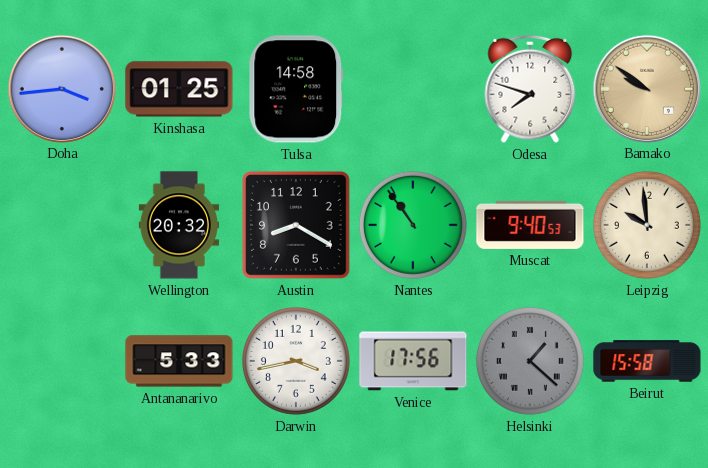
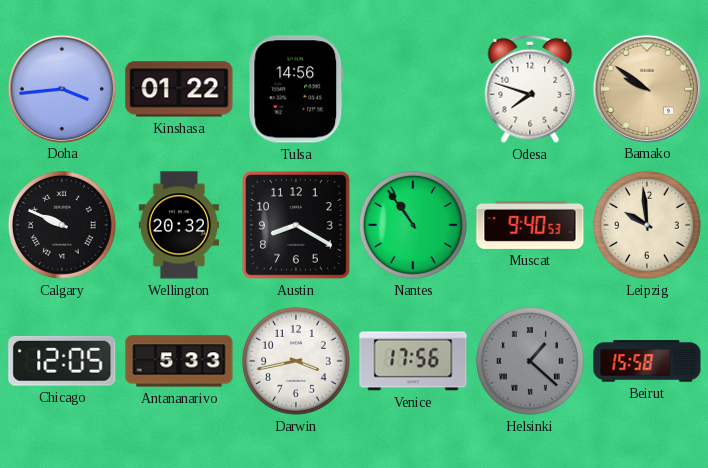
Kinshasa: 01:25 -> 01:22 (179, 89)
Tulsa: 14:58 -> 14:56 (296, 89)
Calgary: none -> 9:49 (62, 225)
Chicago: none -> 12:05 (62, 361)
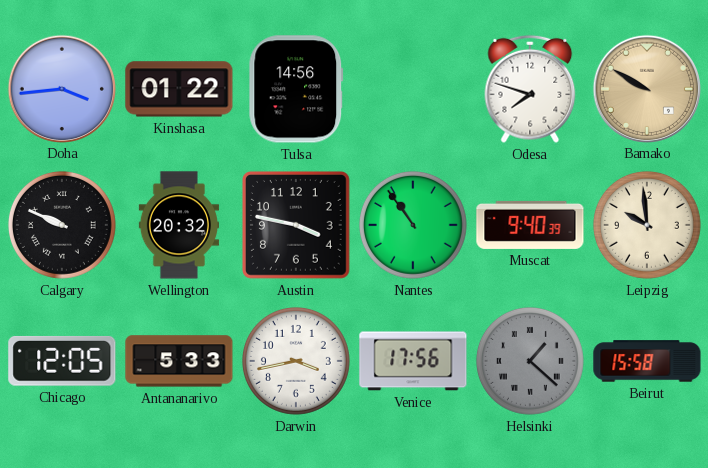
Bamako: 9:51 -> 9:50 (646, 88)
Austin: 8:20 -> 3:47 (297, 226)
Muscat: 9:40:53 -> 9:40:39 (530, 225)
